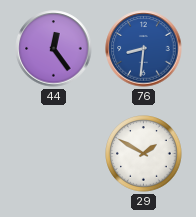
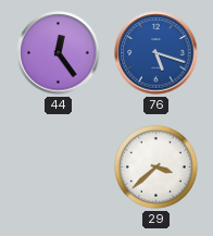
76: 8:31 -> 5:18 (156, 53)
29: 1:50 -> 3:38 (156, 167)
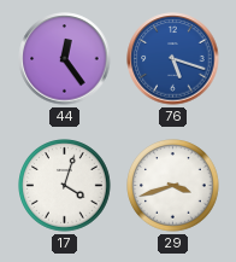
17: none -> 4:03 (65, 186)
29: 3:38 -> 3:42 (173, 186)
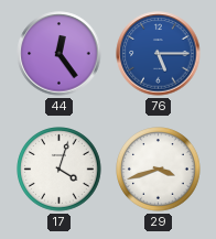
76: 5:18 -> 5:15 (159, 54)
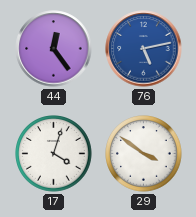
76: 5:15 -> 5:13 (144, 49)
29: 3:42 -> 3:51 (144, 154)
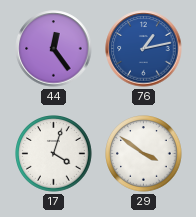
76: 5:13 -> 1:13 (144, 49)
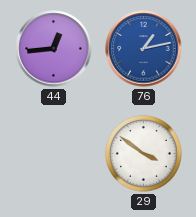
44: 12:24 -> 12:44 (54, 49)
17: 4:03 -> none (54, 154)
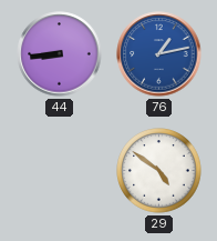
44: 12:44 -> 8:44 (60, 54)
29: 3:51 -> 4:51 (159, 171)
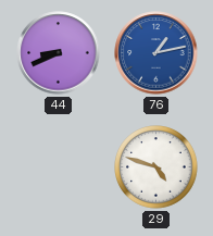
44: 8:44 -> 8:41 (59, 53)
29: 4:51 -> 4:48 (156, 167)
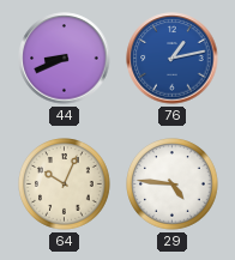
64: none -> 10:04 (65, 185)
29: 4:48 -> 4:46 (173, 185)
